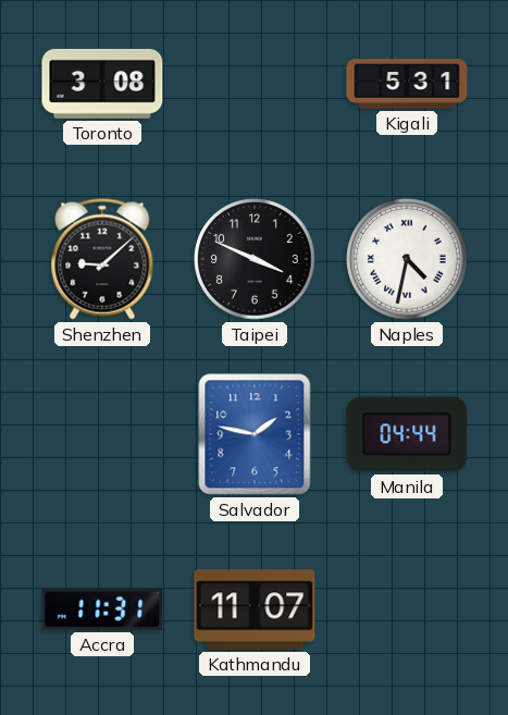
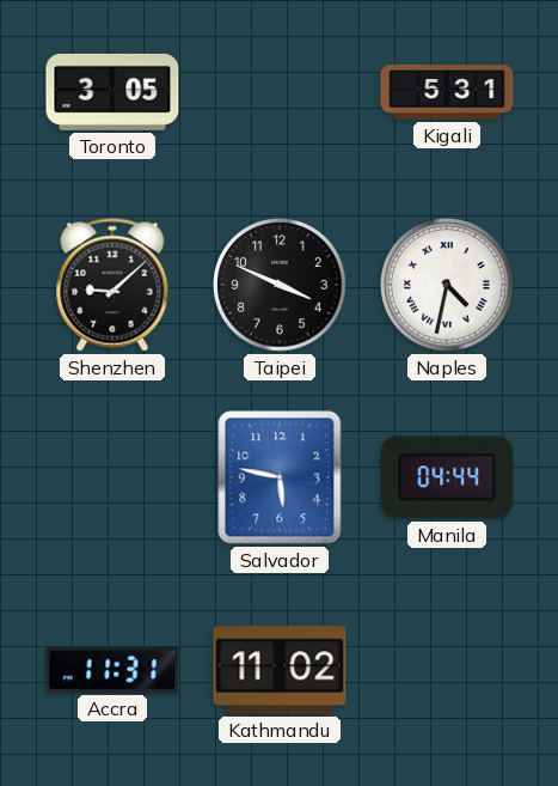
Toronto: 3:08 -> 3:05 (112, 92)
Salvador: 1:47 -> 5:47 (280, 477)
Kathmandu: 11:07 -> 11:02 (280, 670)
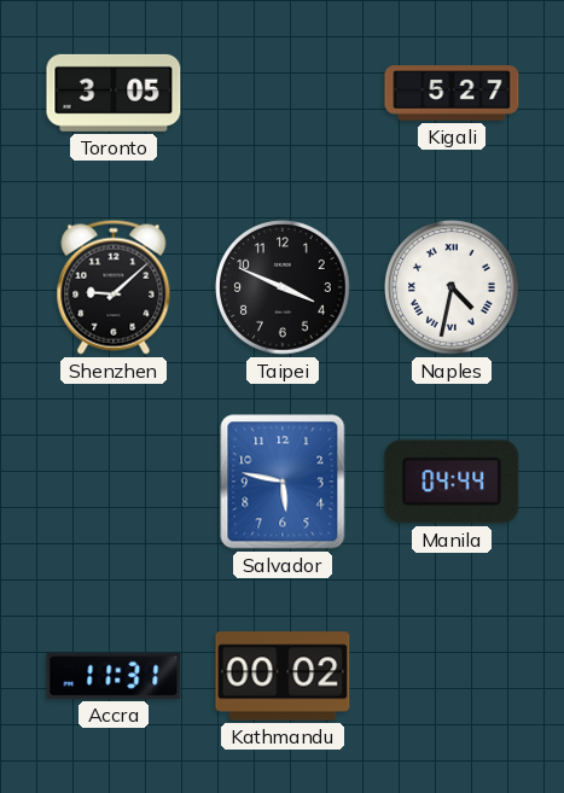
Kigali: 5:31 -> 5:27 (452, 93)
Kathmandu: 11:02 -> 00:02 (283, 676)
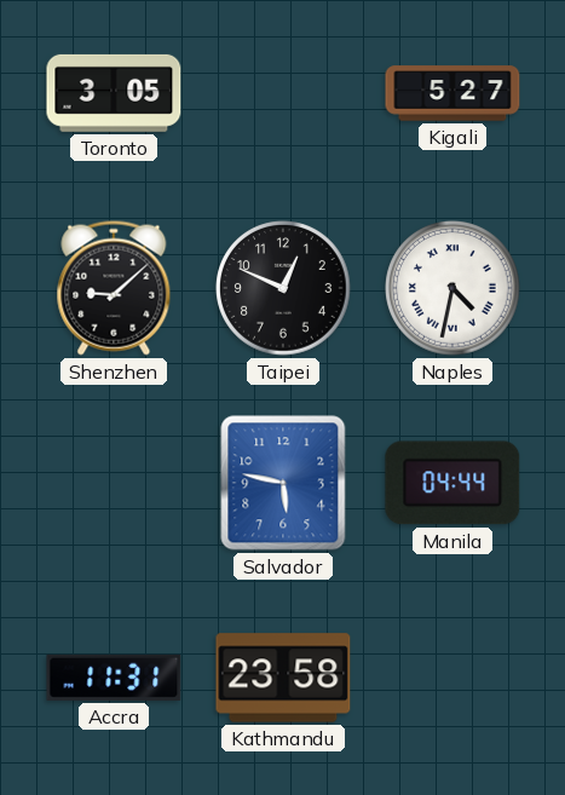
Taipei: 3:49 -> 12:49 (283, 288)
Kathmandu: 00:02 -> 23:58 (283, 678)
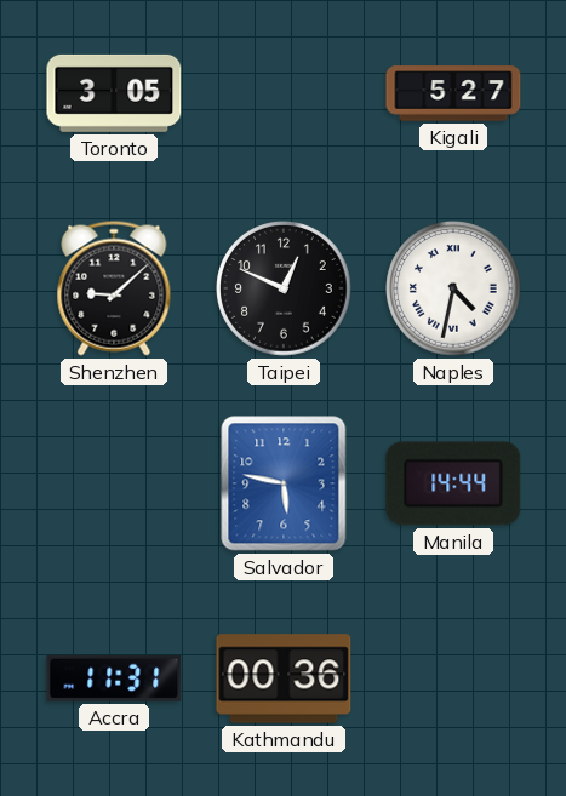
Manila: 04:44 -> 14:44 (453, 483)
Kathmandu: 23:58 -> 00:36 (284, 678)
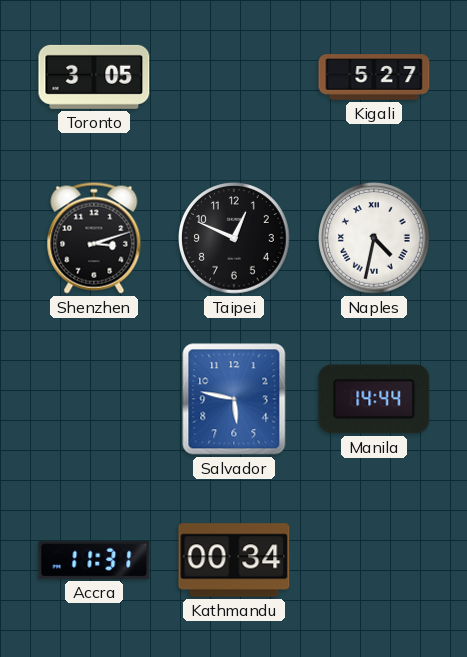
Shenzhen: 9:08 -> 3:12 (94, 238)
Kathmandu: 00:36 -> 00:34 (234, 560)
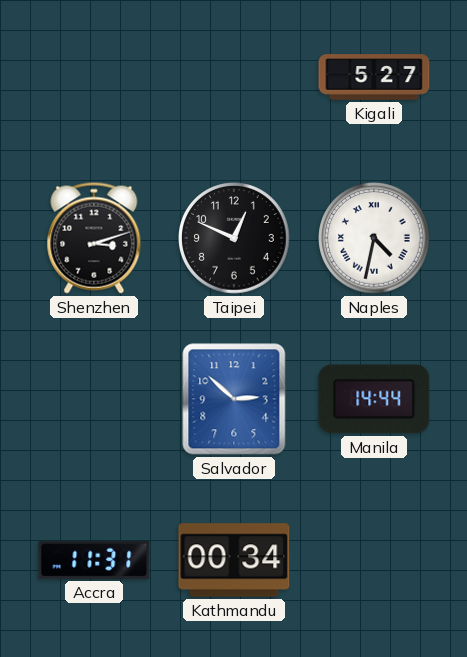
Toronto: 3:05 -> none (94, 77)
Salvador: 5:47 -> 2:52 (234, 399)
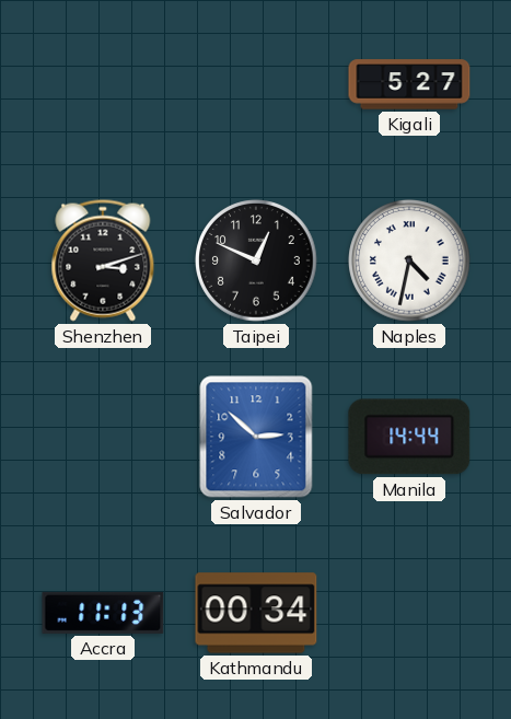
Accra: 11:31 -> 11:13 (103, 613)
